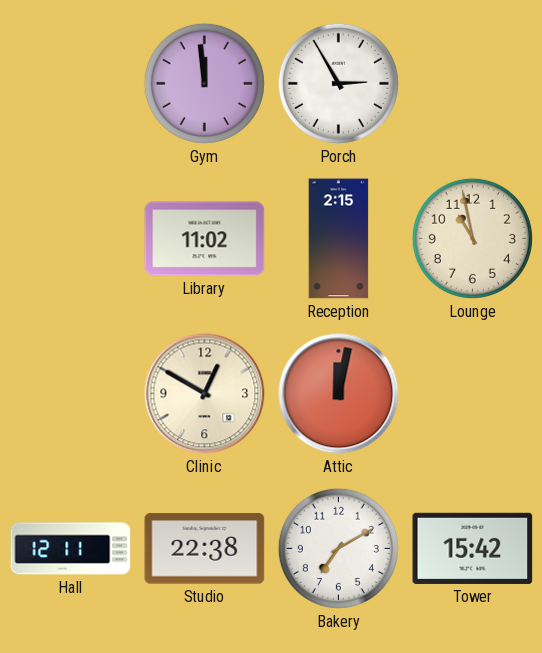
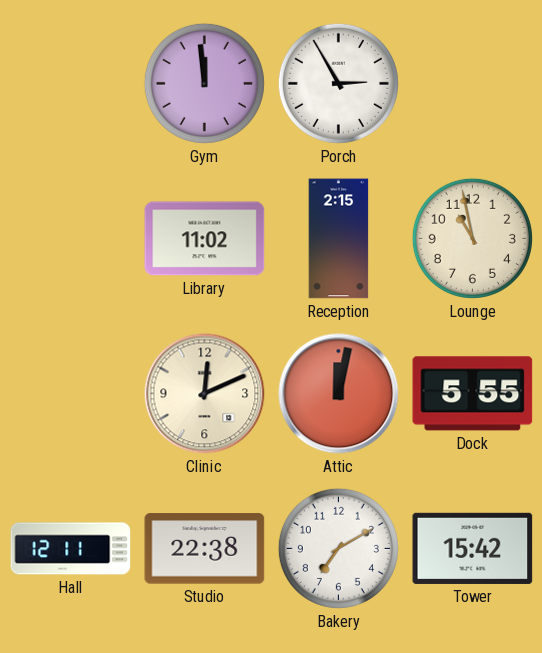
Clinic: 12:50 -> 12:11 (205, 394)
Dock: none -> 5:55 (473, 394)
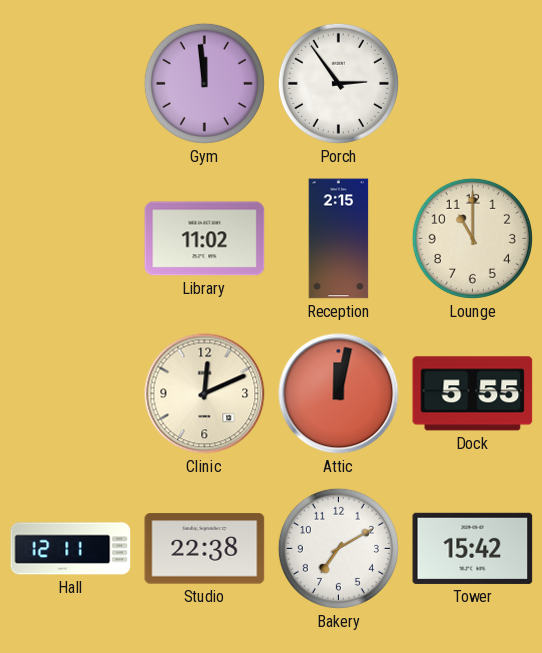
Porch: 2:55 -> 2:54 (338, 83)
Lounge: 10:58 -> 11:00 (472, 238)
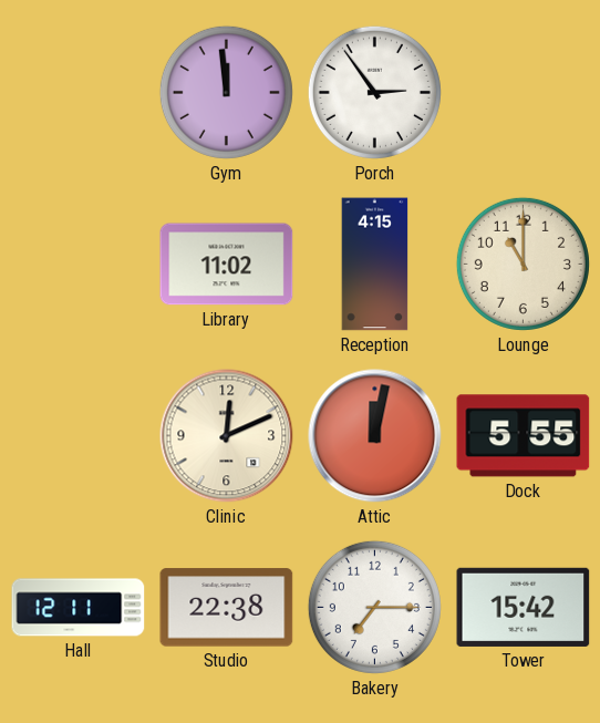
Reception: 2:15 -> 4:15 (375, 265)
Bakery: 7:10 -> 7:15 (374, 607)
